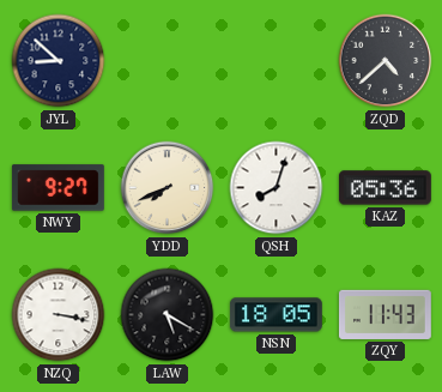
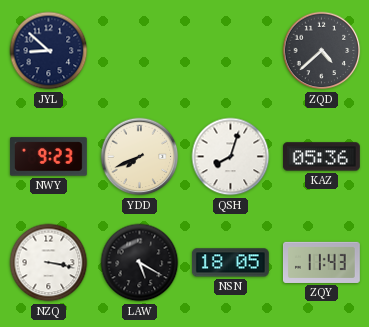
NWY: 9:27 -> 9:23 (48, 157)
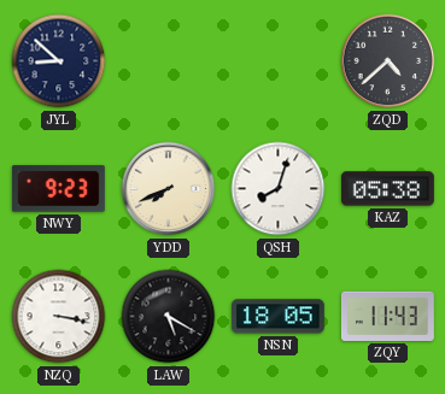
KAZ: 05:36 -> 05:38 (387, 189)
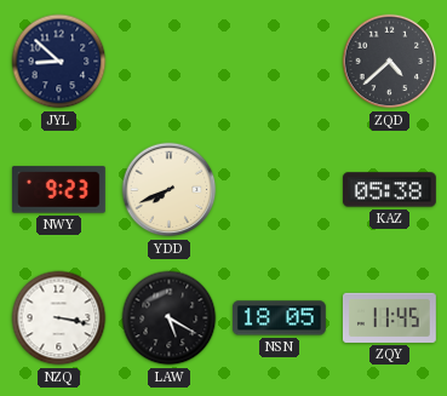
QSH: 8:03 -> none (279, 189)
ZQY: 11:43 -> 11:45 (389, 317)
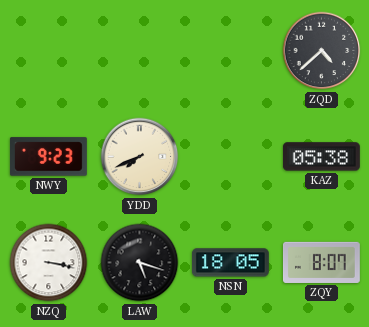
JYL: 8:52 -> none (59, 62)
LAW: 5:20 -> 5:18 (140, 263)
ZQY: 11:45 -> 8:07 (321, 262)
